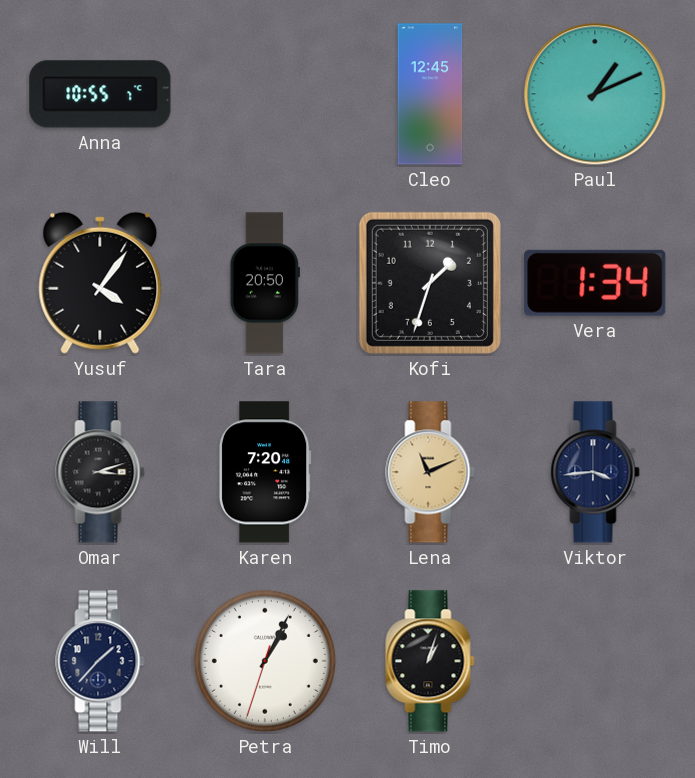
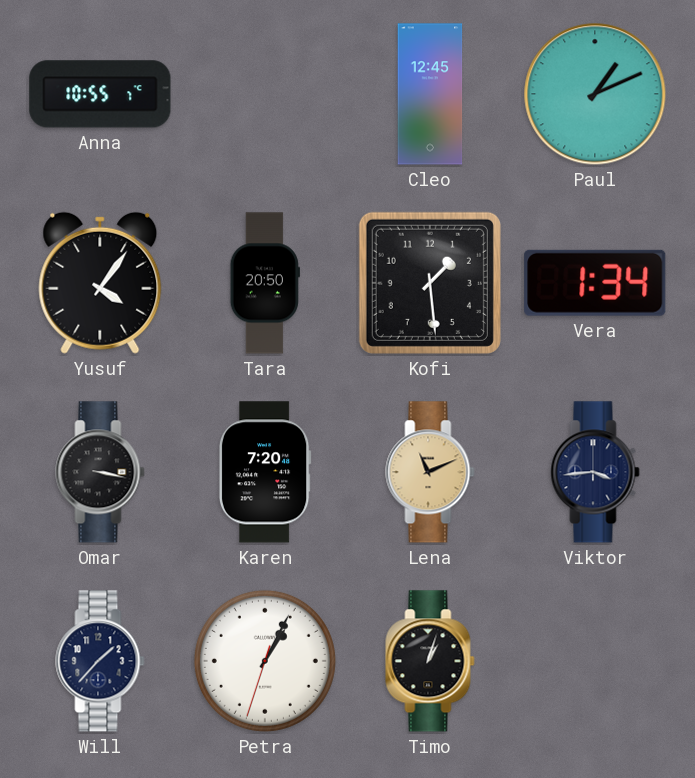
Kofi: 1:33 -> 1:29 (430, 283)
Omar: 3:12 -> 3:17 (100, 472)
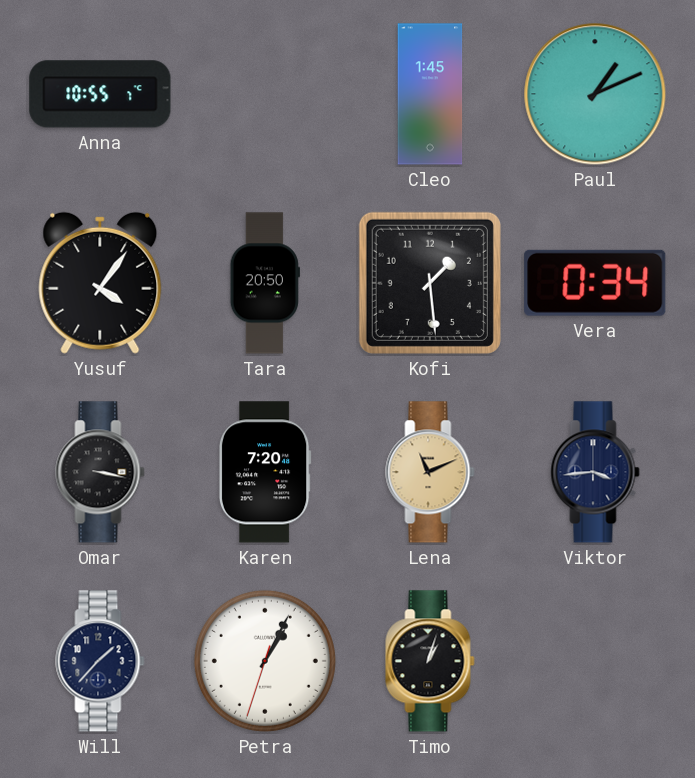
Cleo: 12:45 -> 1:45 (430, 94)
Vera: 1:34 -> 0:34 (595, 283)
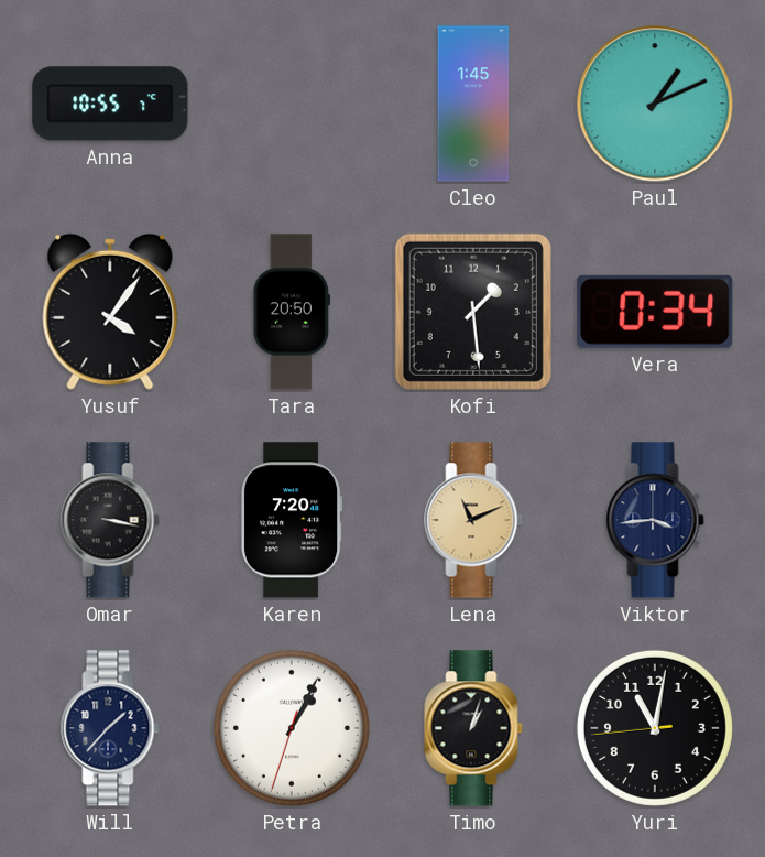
Yuri: none -> 11:01 (655, 728)
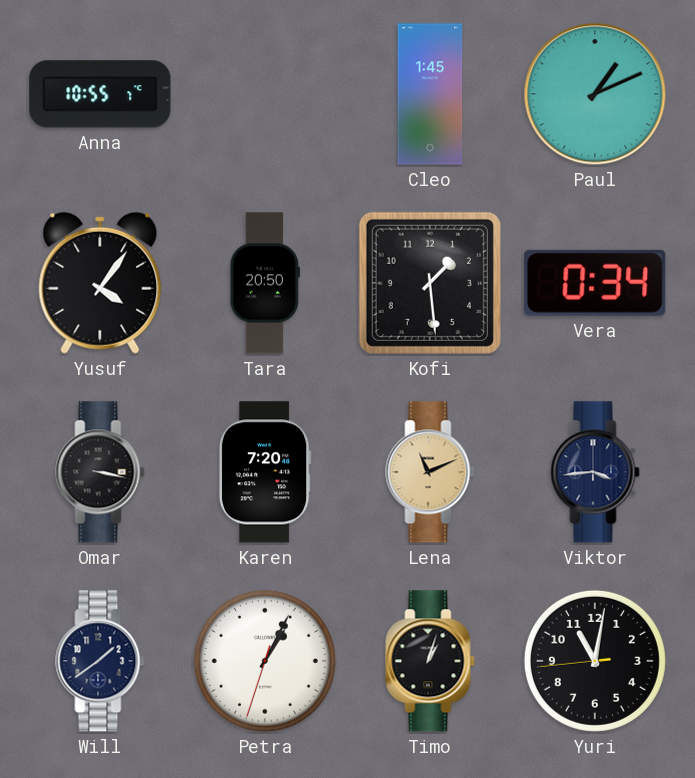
Will: 1:37 -> 1:39 (100, 661)
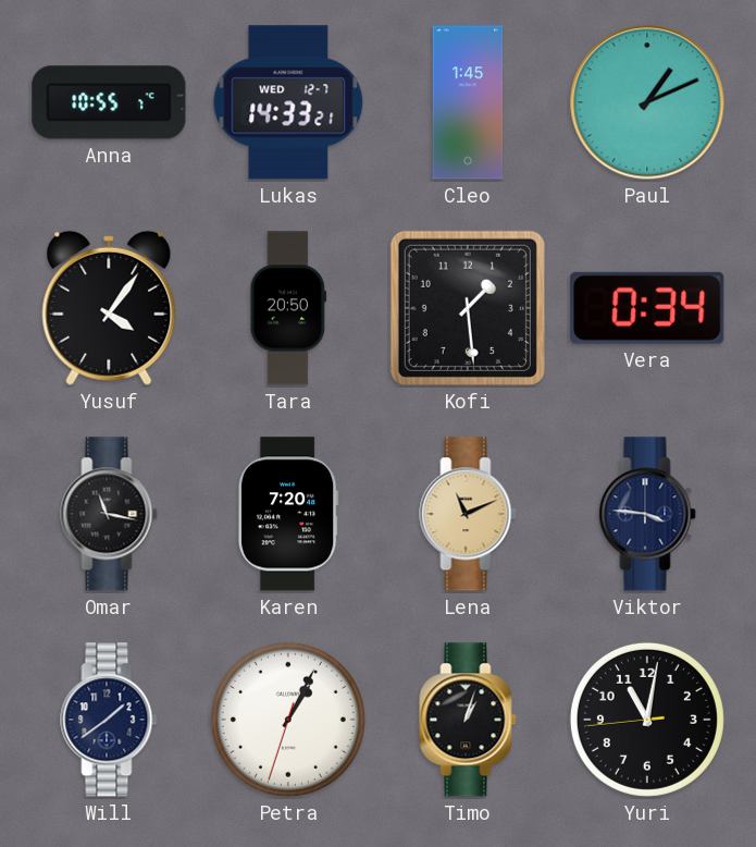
Lukas: none -> 14:33 (288, 102)
Omar: 3:17 -> 11:17 (109, 514)
Viktor: 3:44 -> 3:46 (647, 514)
